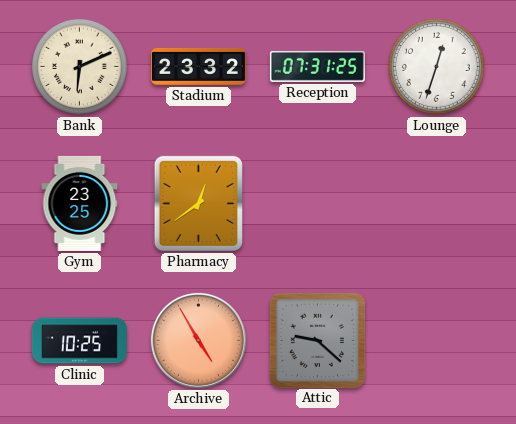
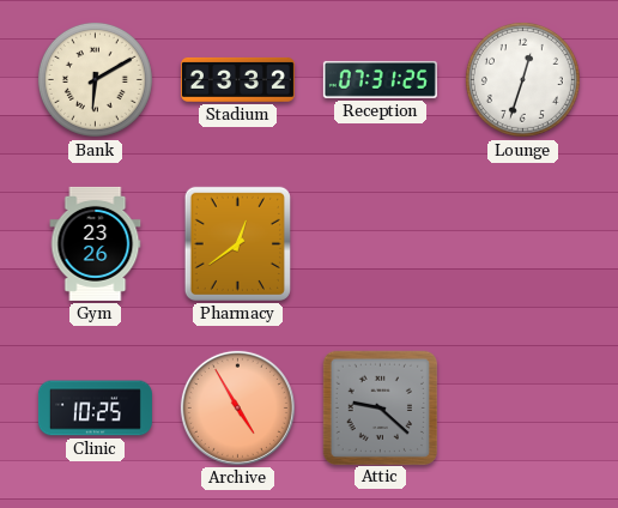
Bank: 6:11 -> 6:10 (95, 79)
Gym: 23:25 -> 23:26 (96, 243)
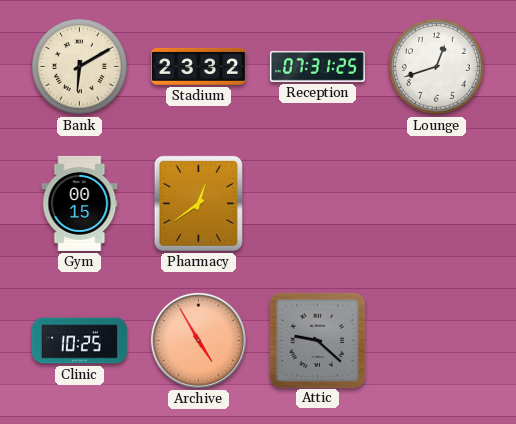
Lounge: 12:33 -> 12:42 (436, 66)
Gym: 23:26 -> 00:15 (80, 203)
